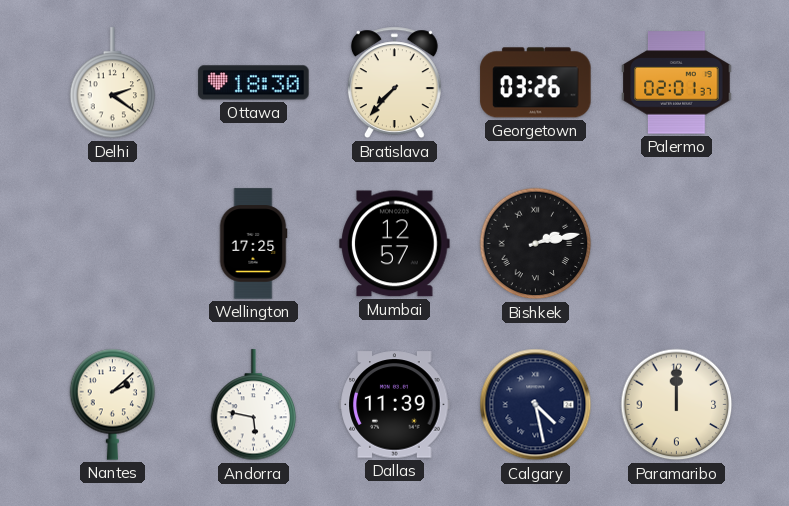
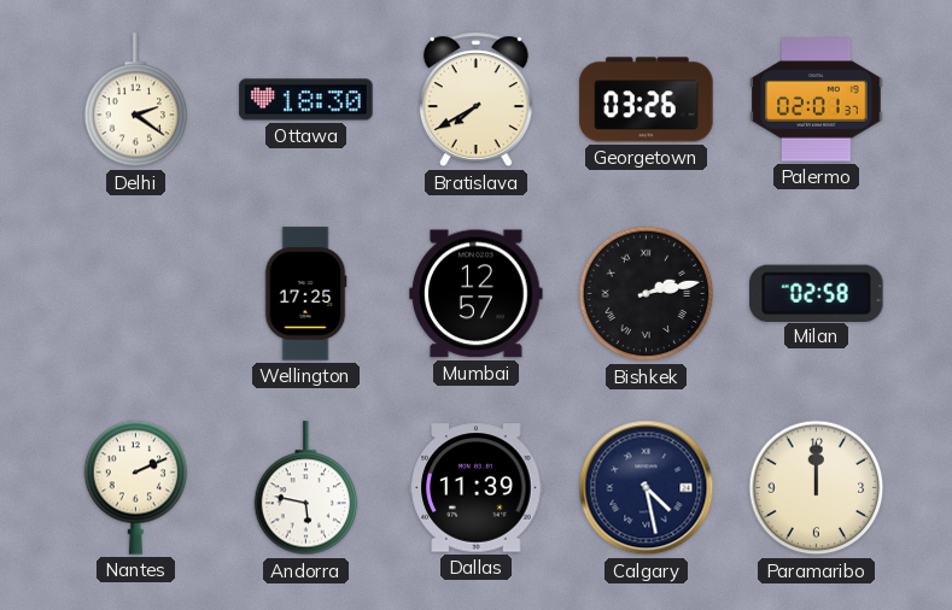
Bratislava: 7:37 -> 7:40 (475, 100)
Milan: none -> 02:58 (817, 293)
Nantes: 2:08 -> 2:11 (136, 487)
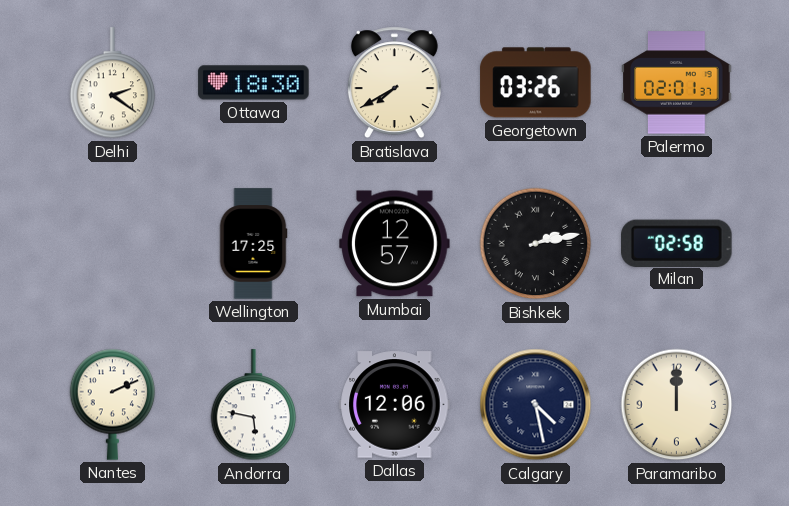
Dallas: 11:39 -> 12:06 (395, 405)
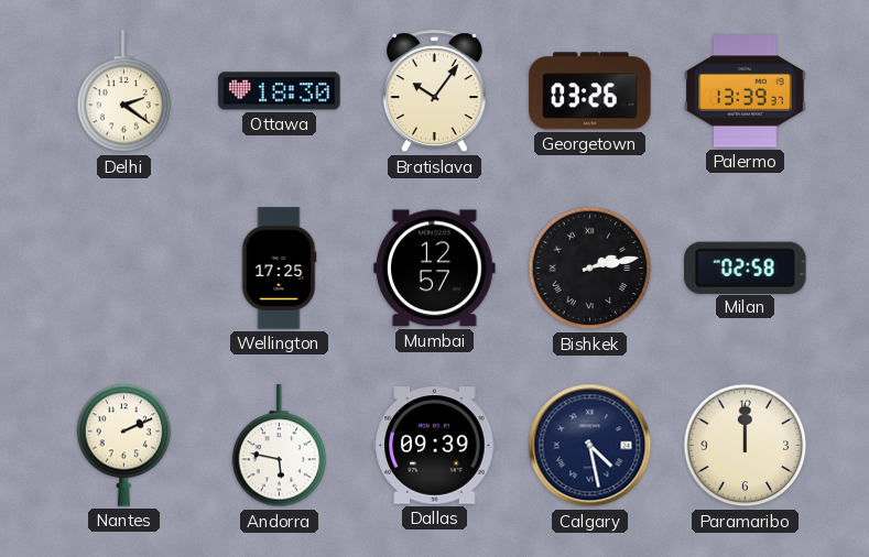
Bratislava: 7:40 -> 10:06 (434, 91)
Palermo: 02:01 -> 13:39 (746, 91)
Dallas: 12:06 -> 09:39 (435, 446)
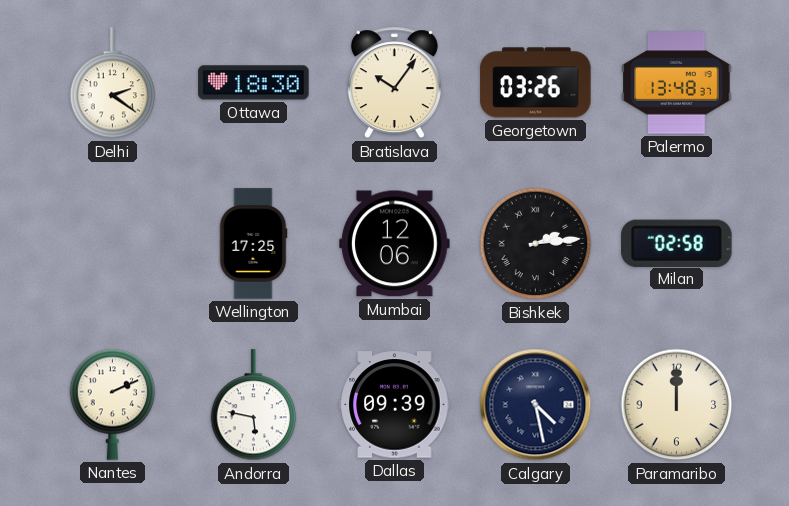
Palermo: 13:39 -> 13:48 (677, 83)
Mumbai: 12:57 -> 12:06 (395, 244)
Bishkek: 2:13 -> 2:14 (536, 244)
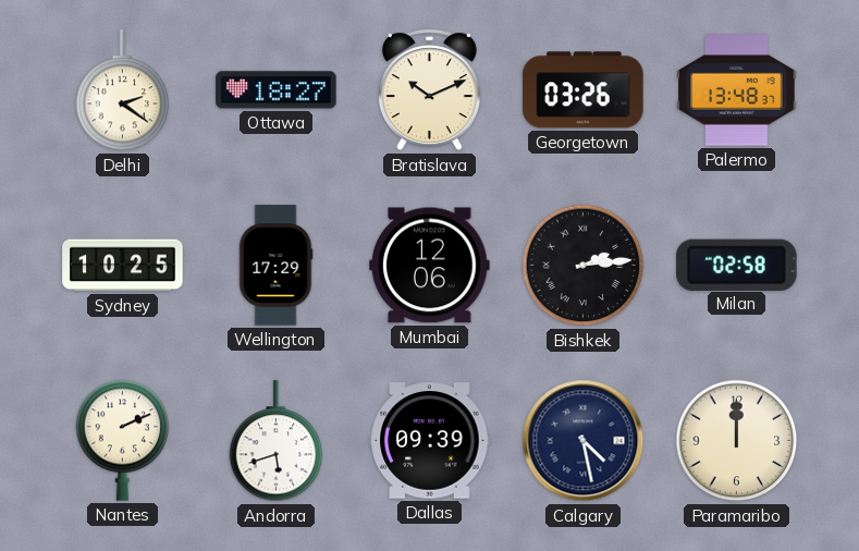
Ottawa: 18:30 -> 18:27 (277, 90)
Bratislava: 10:06 -> 10:11 (429, 90)
Sydney: none -> 10:25 (123, 266)
Wellington: 17:25 -> 17:29 (275, 266)
Andorra: 5:47 -> 5:42 (277, 441)
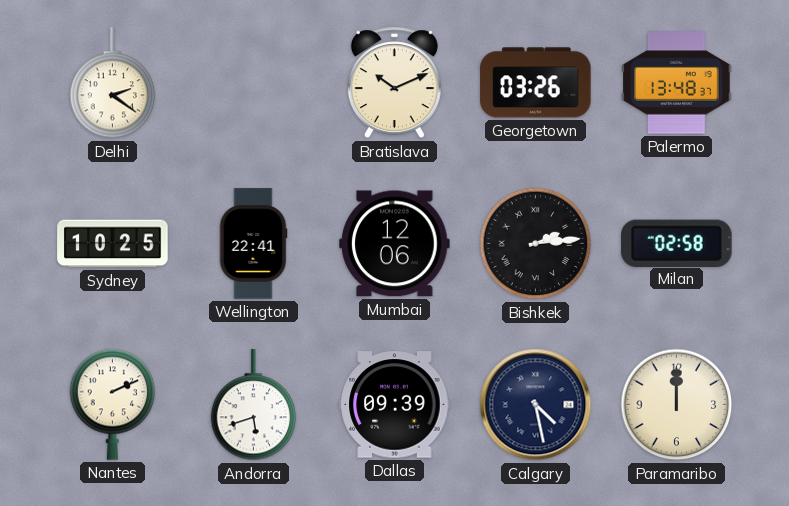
Ottawa: 18:27 -> none (277, 90)
Wellington: 17:29 -> 22:41 (253, 244)
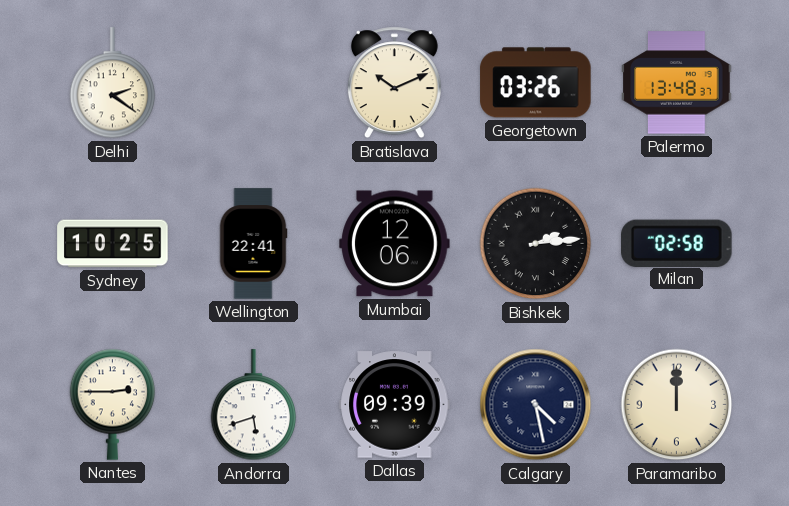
Nantes: 2:11 -> 2:45 (113, 404)
